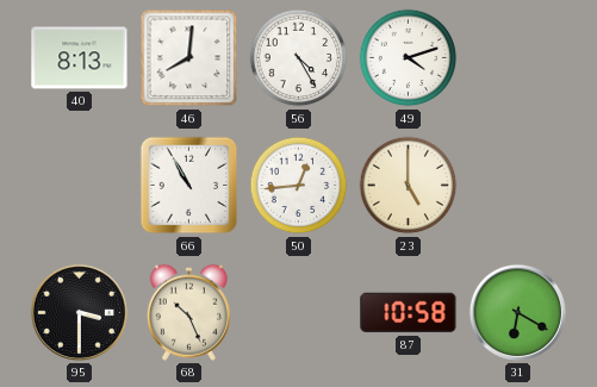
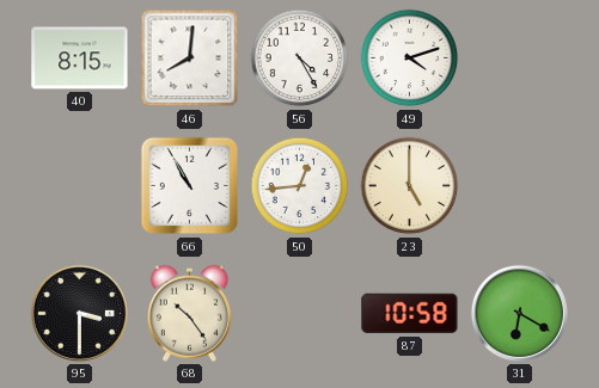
40: 8:13 -> 8:15 (80, 58)
68: 10:26 -> 10:24 (189, 313)
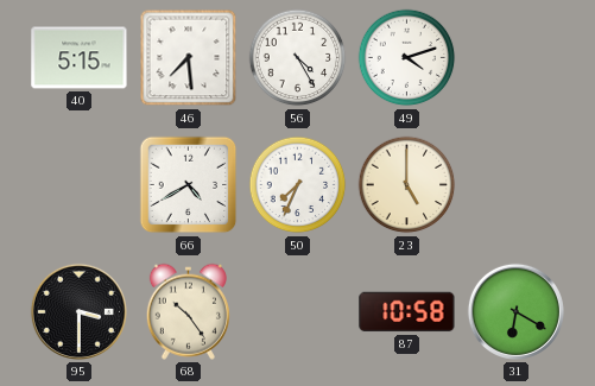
40: 8:15 -> 5:15 (80, 58)
46: 8:01 -> 7:29 (189, 58)
66: 10:55 -> 4:40 (189, 185)
50: 12:44 -> 7:34 (298, 185)
